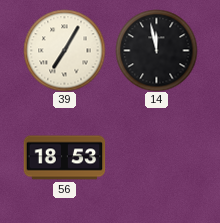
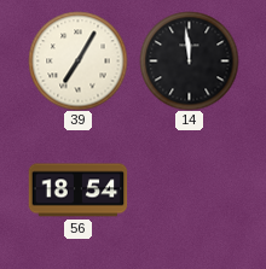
14: 11:58 -> 11:59 (189, 60)
56: 18:53 -> 18:54 (77, 191)
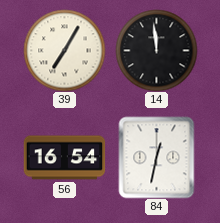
56: 18:54 -> 16:54 (64, 158)
84: none -> 12:32 (157, 157)
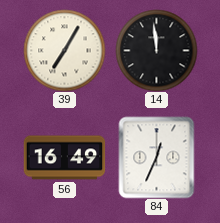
56: 16:54 -> 16:49 (64, 158)
84: 12:32 -> 12:34 (157, 157)
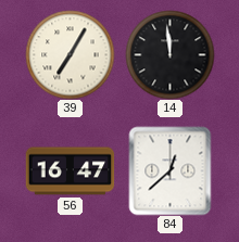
56: 16:49 -> 16:47 (70, 171)
84: 12:34 -> 12:38 (171, 170)
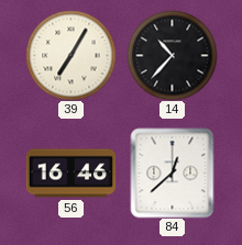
14: 11:59 -> 10:37 (172, 55)
56: 16:47 -> 16:46 (70, 174)
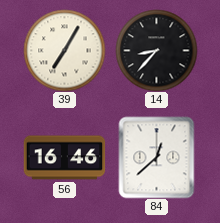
14: 10:37 -> 8:37 (156, 50)
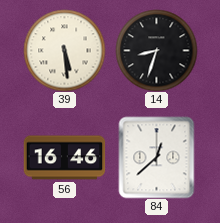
39: 7:05 -> 5:29 (64, 50)
14: 8:37 -> 8:33 (156, 50)
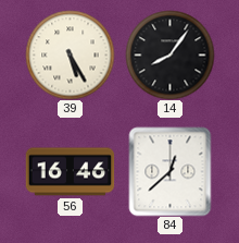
39: 5:29 -> 5:25 (70, 54)
14: 8:33 -> 8:06 (169, 54)
